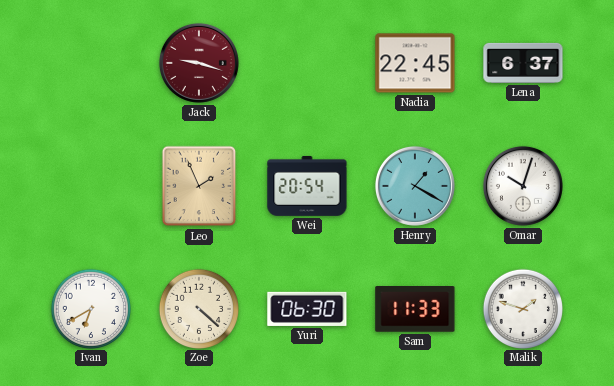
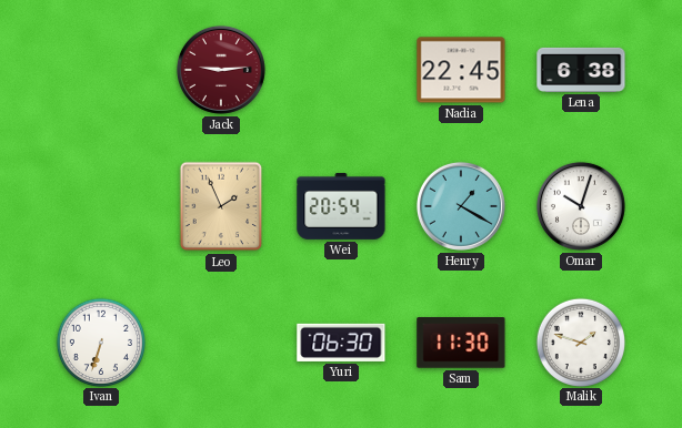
Jack: 9:18 -> 9:14 (221, 70)
Lena: 6:37 -> 6:38 (581, 70)
Ivan: 6:40 -> 6:33 (100, 342)
Zoe: 4:22 -> none (198, 308)
Sam: 11:33 -> 11:30 (461, 344)
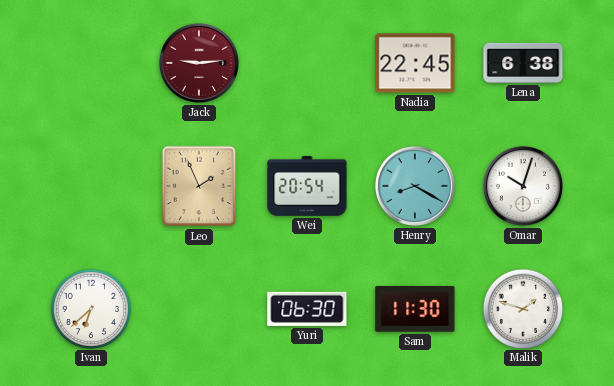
Henry: 1:20 -> 8:20 (415, 186)
Ivan: 6:33 -> 6:38 (90, 308)
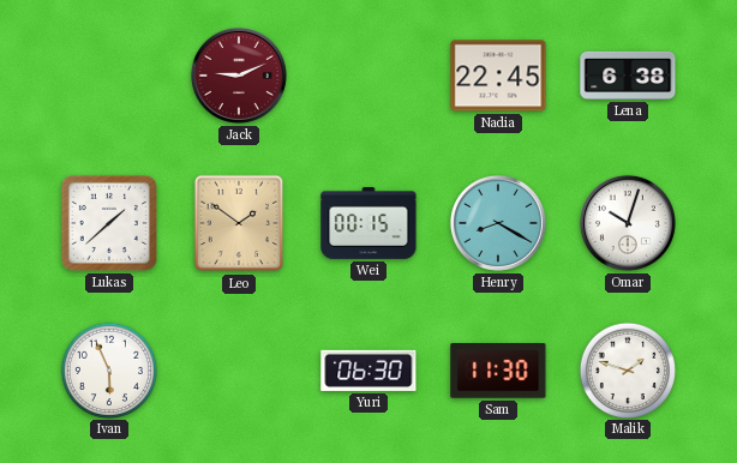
Jack: 9:14 -> 9:11 (239, 76)
Lukas: none -> 1:38 (109, 223)
Leo: 1:56 -> 1:51 (239, 223)
Wei: 20:54 -> 00:15 (368, 223)
Ivan: 6:38 -> 5:56 (108, 369)
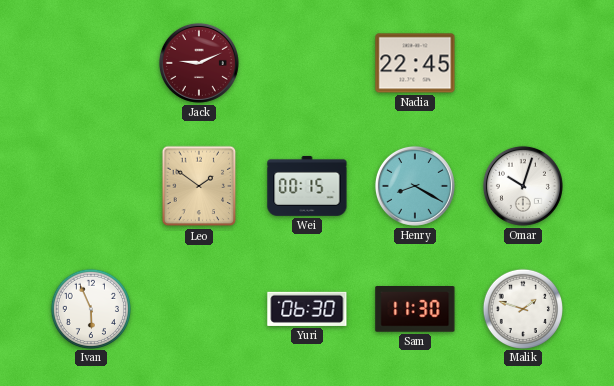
Lena: 6:38 -> none (628, 76)
Lukas: 1:38 -> none (109, 223)
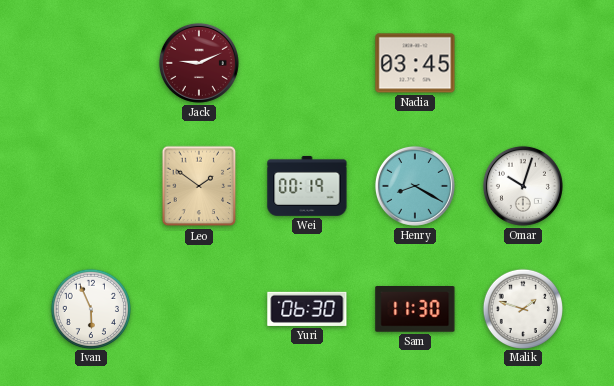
Nadia: 22:45 -> 03:45 (415, 63)
Wei: 00:15 -> 00:19 (307, 186)
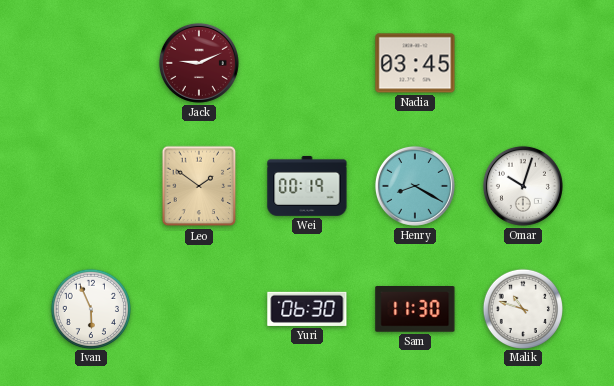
Malik: 1:48 -> 10:48 (522, 308)
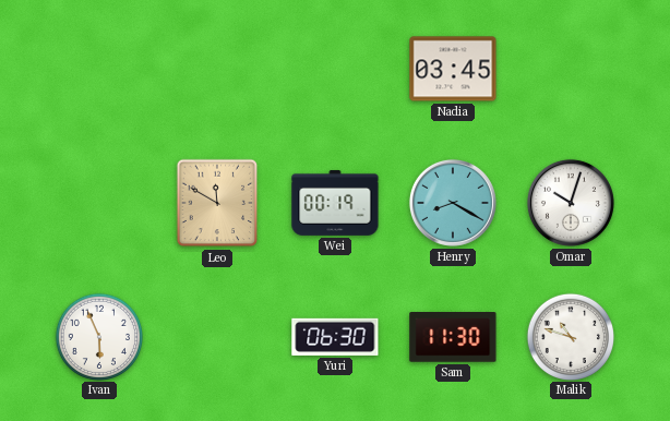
Jack: 9:11 -> none (199, 63)
Leo: 1:51 -> 11:50 (217, 203)
